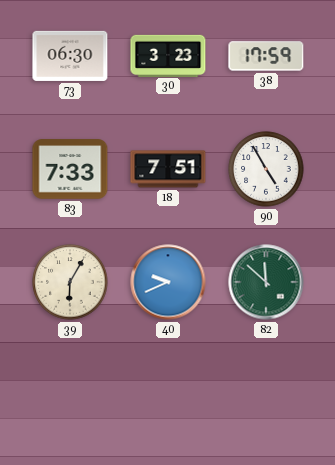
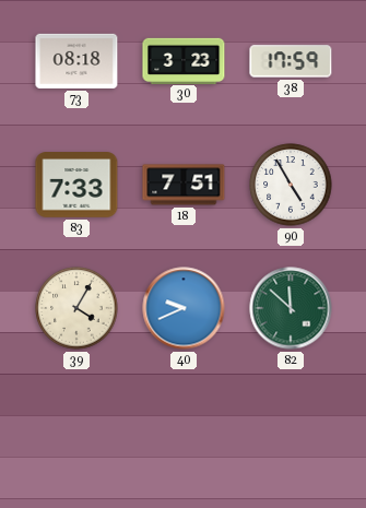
73: 06:30 -> 08:18 (76, 61)
39: 6:05 -> 4:05 (76, 308)
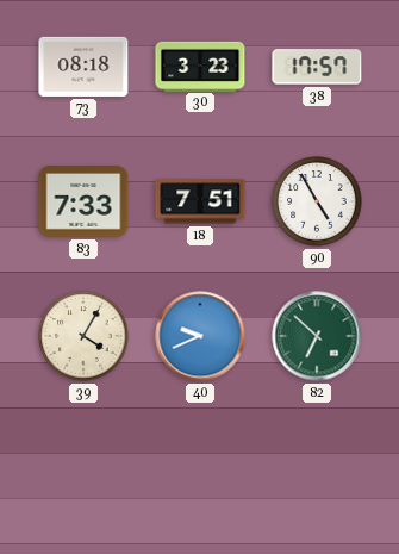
38: 17:59 -> 17:57 (317, 67)
82: 11:52 -> 6:52 (317, 336)
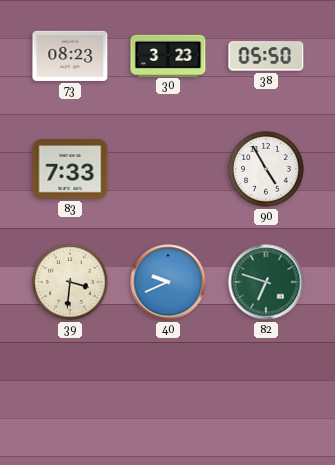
73: 08:18 -> 08:23 (70, 56)
38: 17:57 -> 05:50 (266, 56)
18: 7:51 -> none (200, 201)
39: 4:05 -> 3:31 (70, 282)
82: 6:52 -> 6:48 (266, 282)
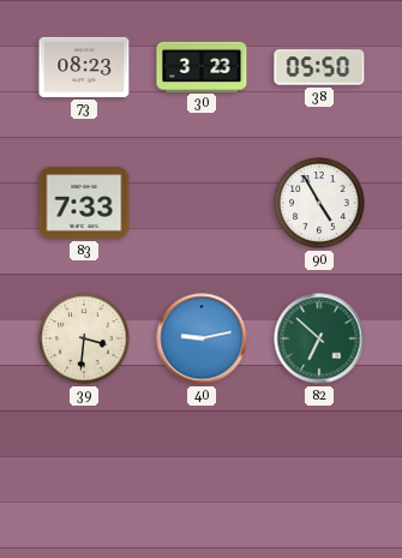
40: 9:41 -> 9:13 (202, 338)
82: 6:48 -> 6:52 (319, 338)
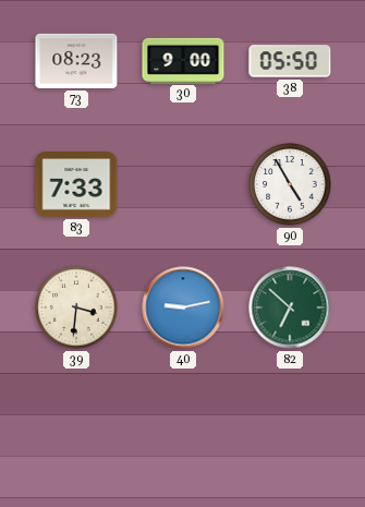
30: 3:23 -> 9:00 (183, 60)
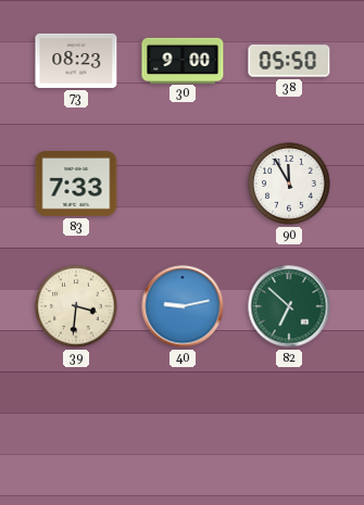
90: 4:55 -> 11:55 (289, 184)
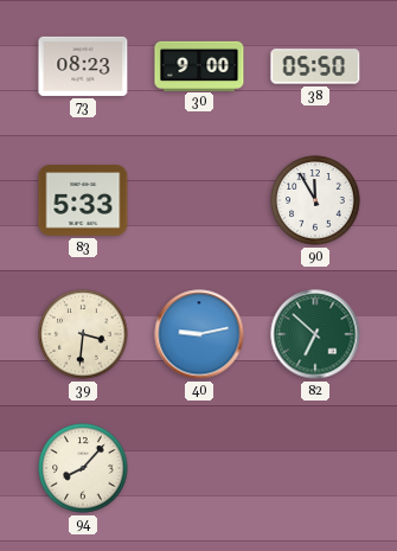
83: 7:33 -> 5:33 (83, 200)
94: none -> 8:07 (83, 468)
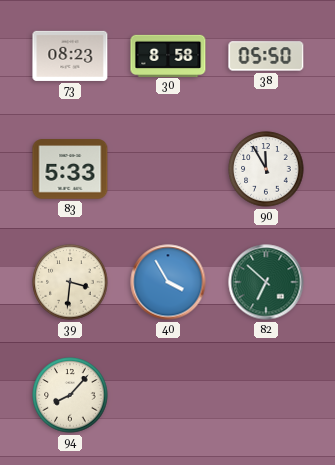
30: 9:00 -> 8:58 (168, 55)
40: 9:13 -> 3:55 (168, 282)
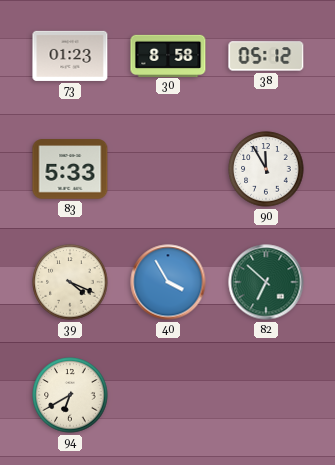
73: 08:23 -> 01:23 (70, 56)
38: 05:50 -> 05:12 (266, 56)
39: 3:31 -> 4:19 (70, 282)
94: 8:07 -> 6:40 (70, 395)
